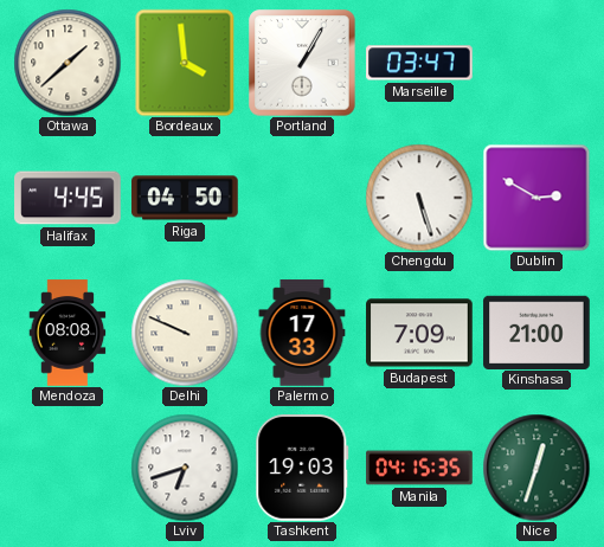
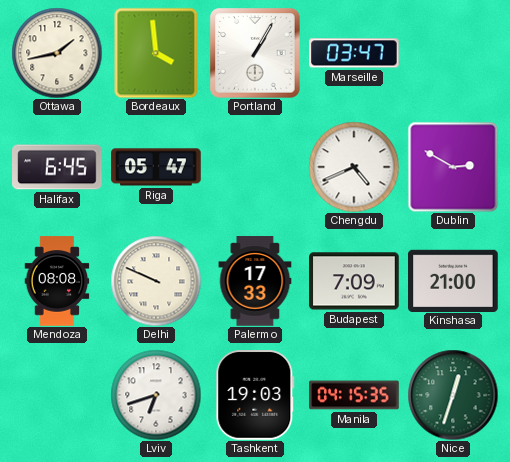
Ottawa: 1:38 -> 1:43 (57, 53)
Halifax: 4:45 -> 6:45 (57, 167)
Riga: 04:50 -> 05:47 (156, 167)
Chengdu: 5:27 -> 4:41 (354, 167)
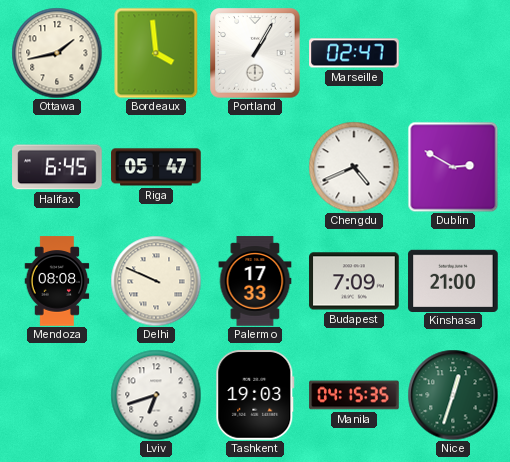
Marseille: 03:47 -> 02:47 (354, 53)
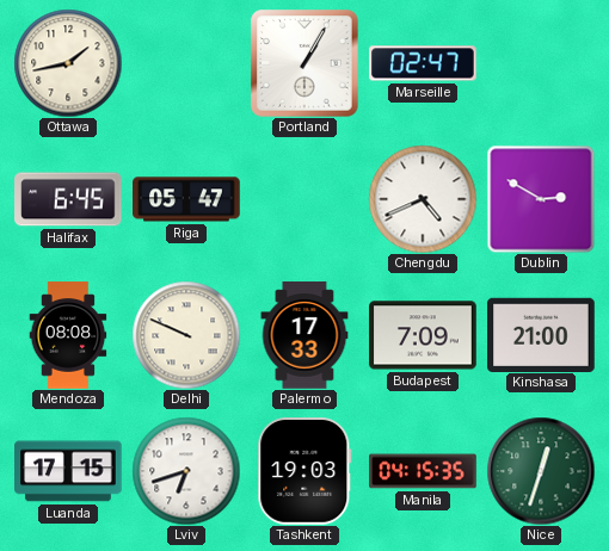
Bordeaux: 3:59 -> none (156, 53)
Luanda: none -> 17:15 (68, 471)
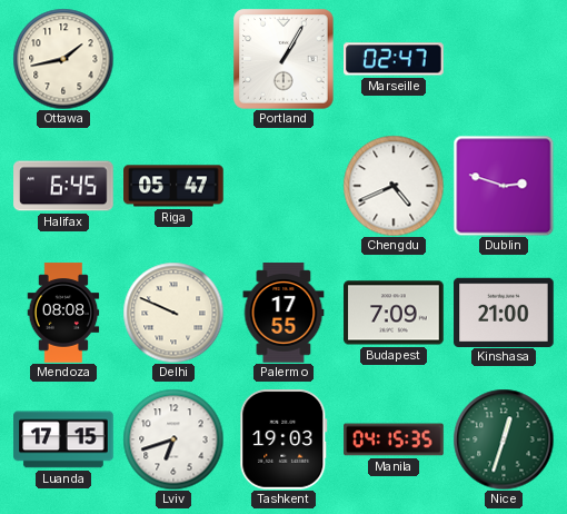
Dublin: 2:50 -> 2:48 (504, 186)
Palermo: 17:33 -> 17:55 (283, 313)
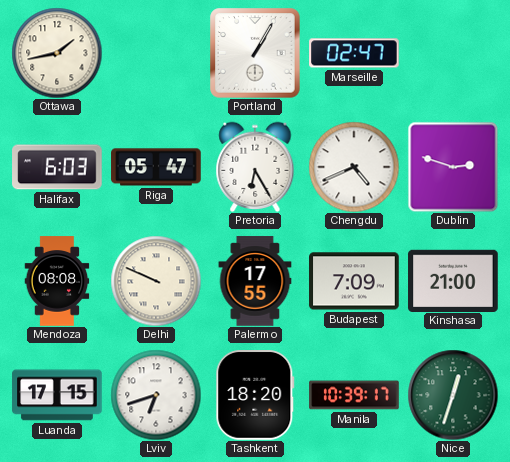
Halifax: 6:45 -> 6:03 (57, 167)
Pretoria: none -> 6:25 (255, 167)
Tashkent: 19:03 -> 18:20 (255, 395)
Manila: 04:15 -> 10:39 (354, 395)
